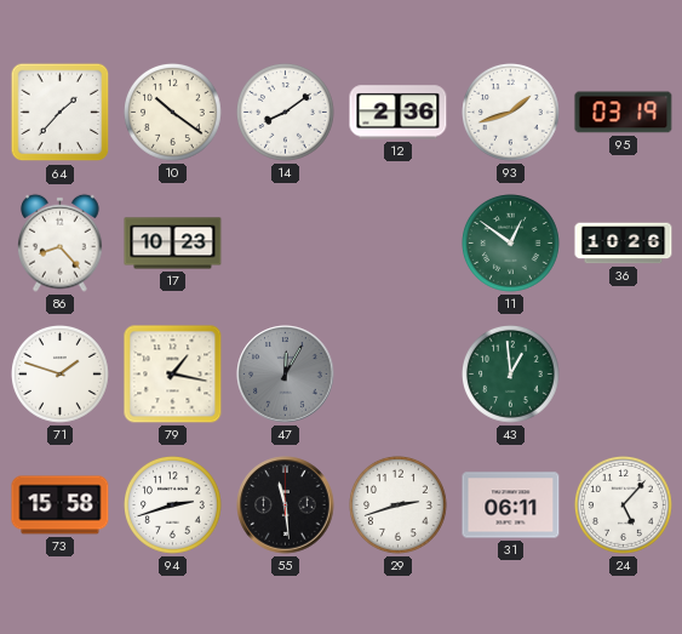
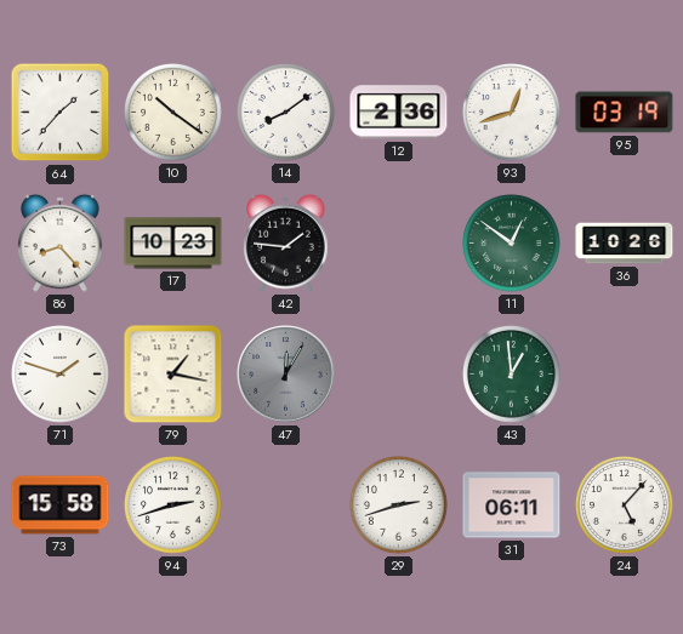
93: 1:42 -> 12:42 (512, 113)
42: none -> 1:46 (286, 242)
55: 11:29 -> none (286, 506)
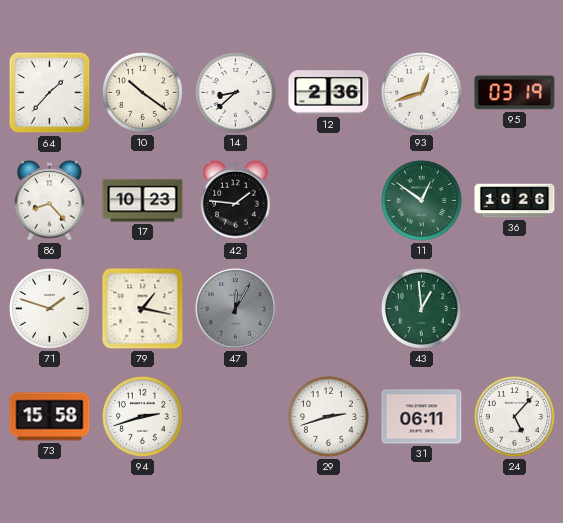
14: 8:09 -> 8:38 (236, 93)
